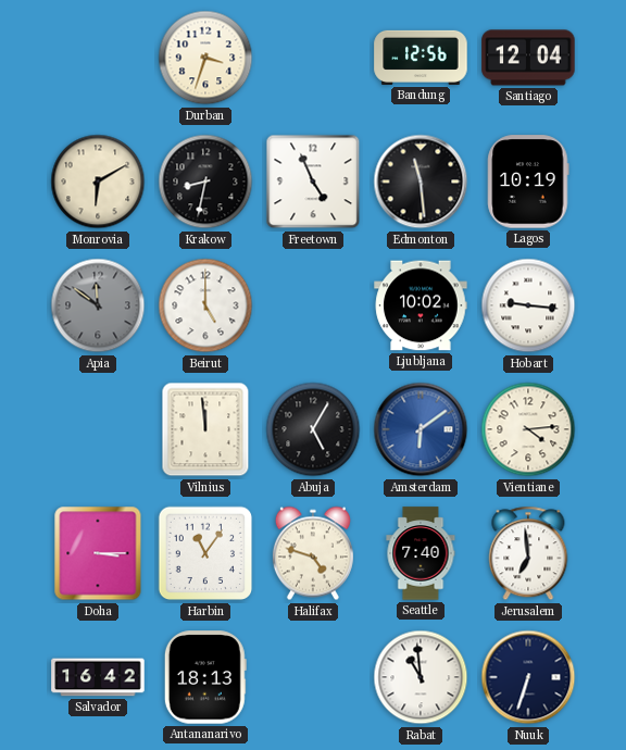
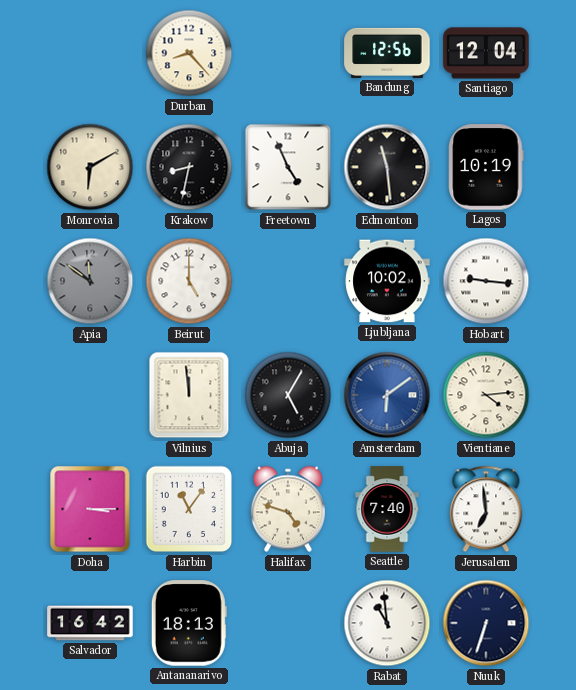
Durban: 3:33 -> 8:23 (189, 53)
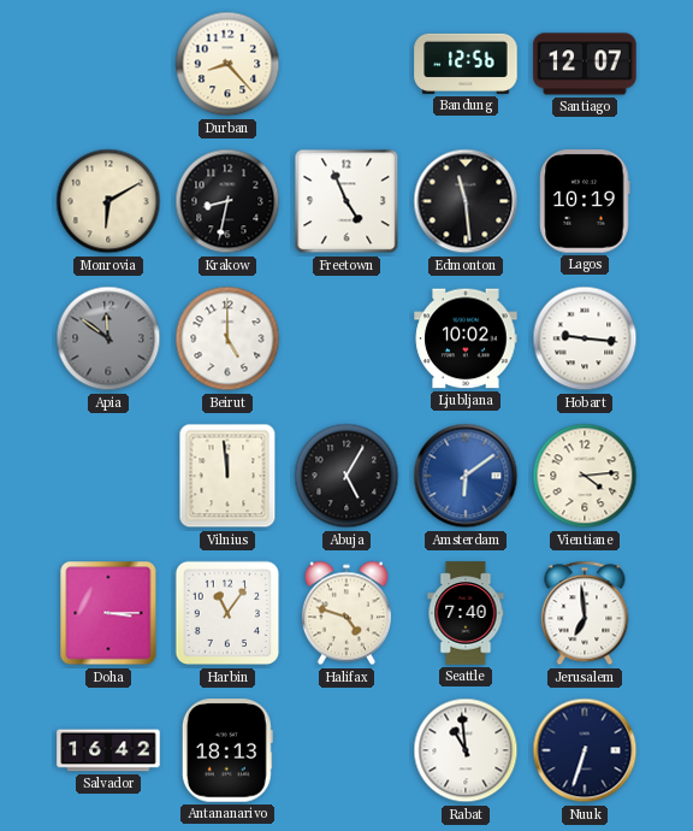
Santiago: 12:04 -> 12:07 (585, 64)
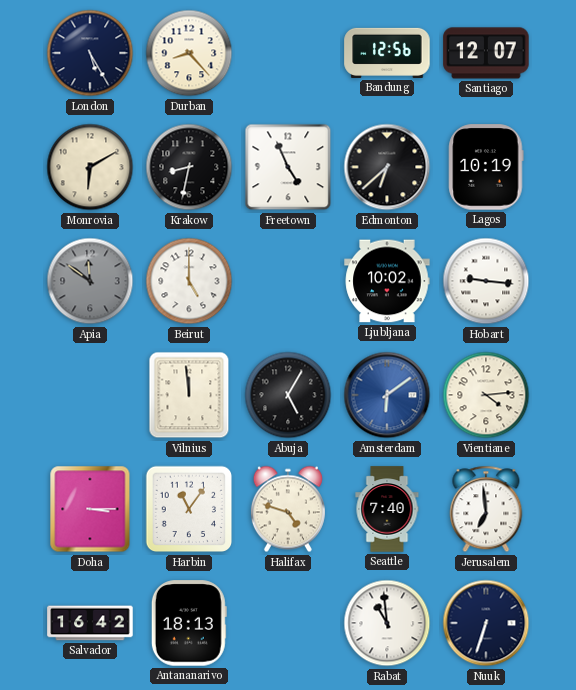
London: none -> 5:25 (90, 53)
Edmonton: 11:29 -> 6:38 (387, 167)
